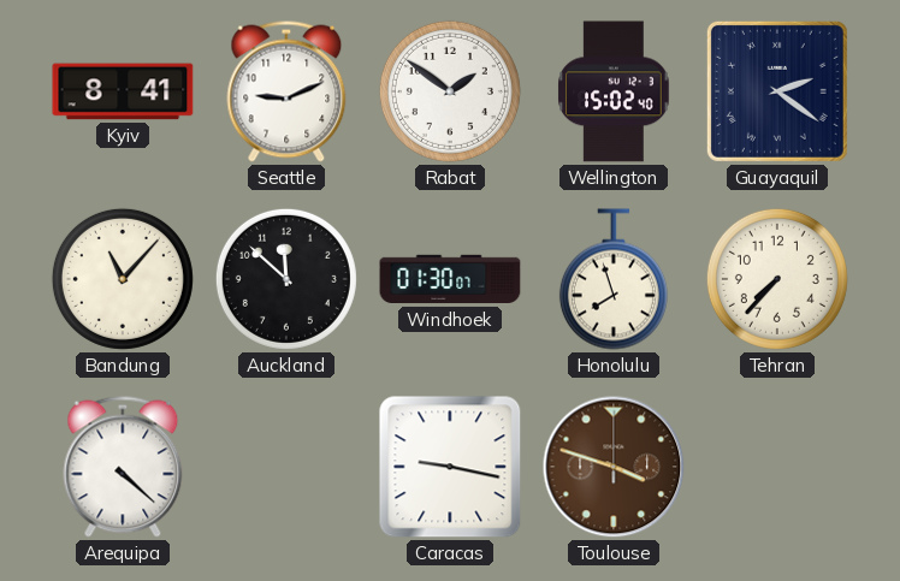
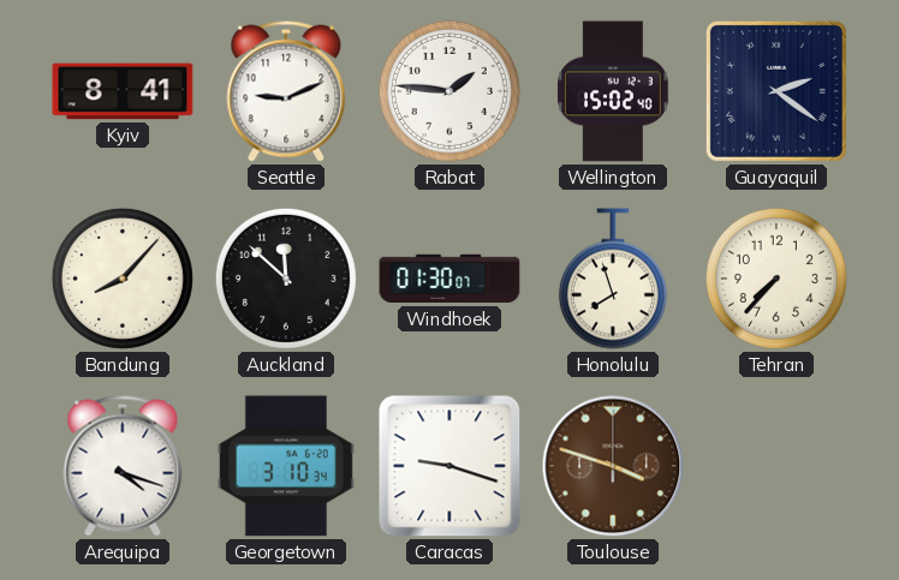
Rabat: 1:51 -> 1:46 (449, 91)
Bandung: 11:07 -> 8:07 (123, 279)
Arequipa: 4:22 -> 4:18 (123, 466)
Georgetown: none -> 3:10 (286, 466)
Caracas: 9:17 -> 9:18 (449, 466)
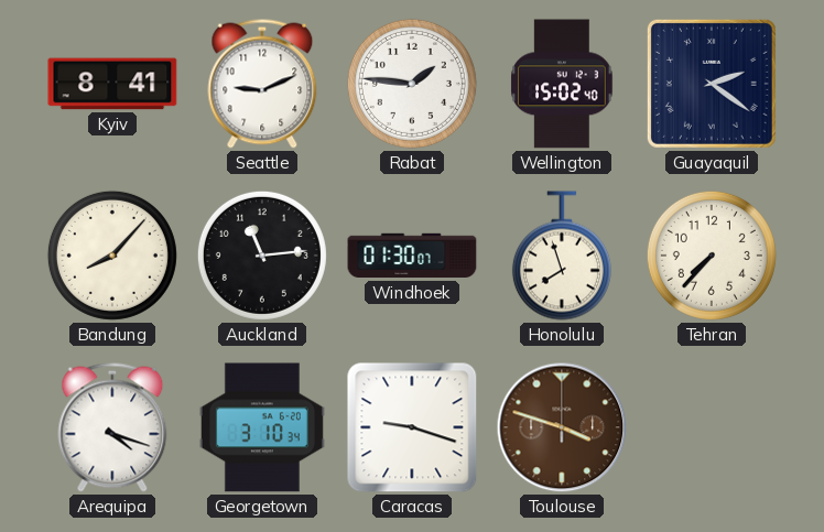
Auckland: 11:52 -> 11:14 (262, 256)
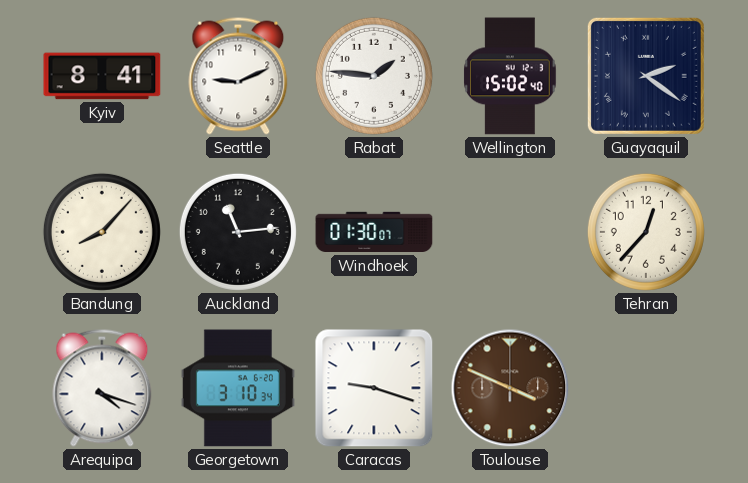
Honolulu: 7:57 -> none (562, 256)
Tehran: 7:37 -> 12:37 (646, 232)
Toulouse: 3:48 -> 3:49 (510, 388)
